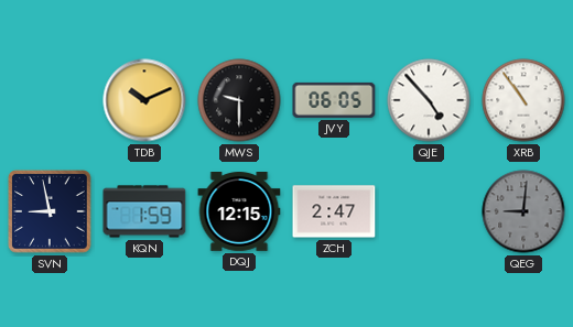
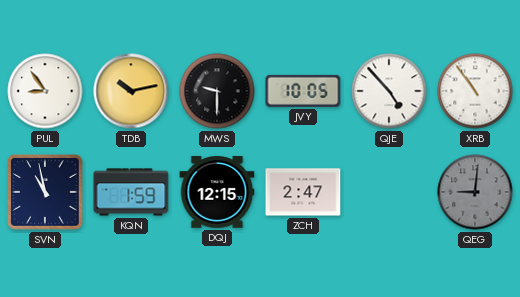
PUL: none -> 8:54 (45, 91)
TDB: 10:11 -> 10:13 (131, 91)
JVY: 06:05 -> 10:05 (303, 91)
SVN: 8:58 -> 10:58 (45, 192)
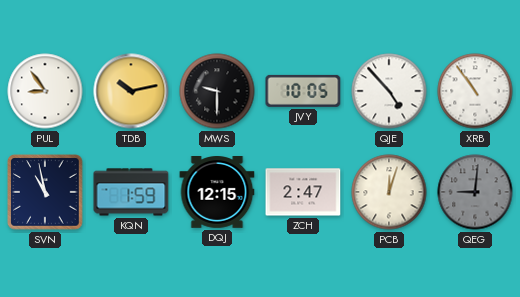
PCB: none -> 12:03 (389, 192)
